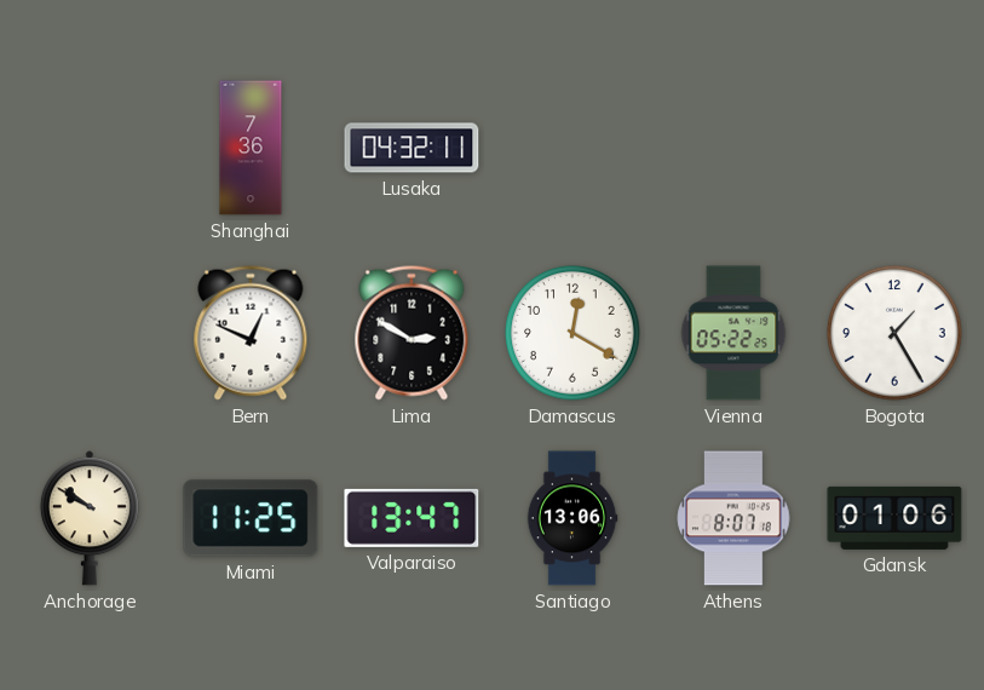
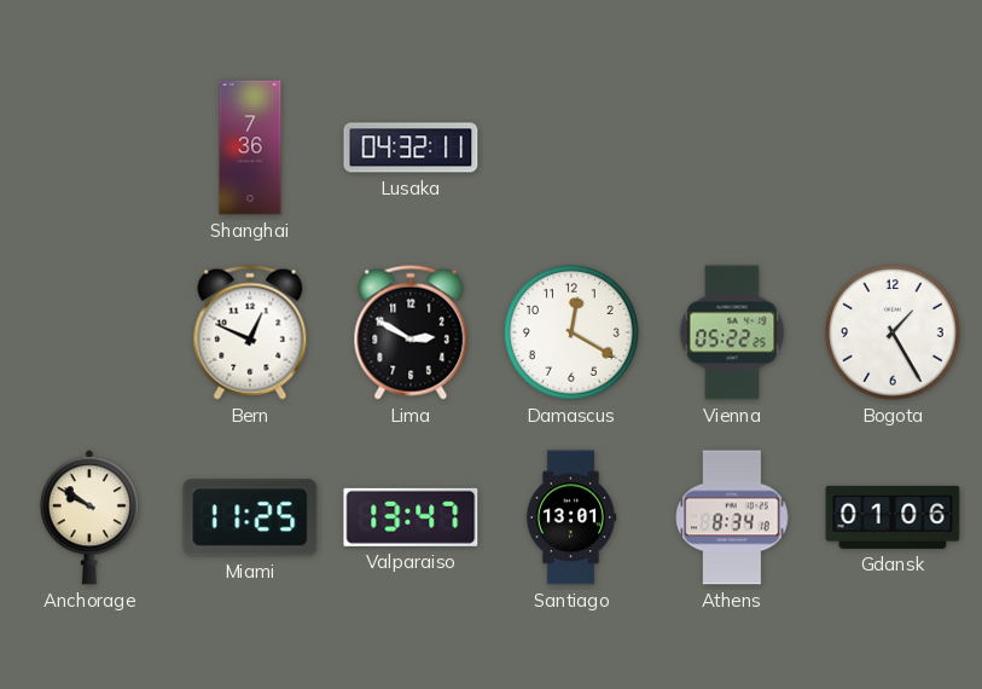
Santiago: 13:06 -> 13:01 (571, 517)
Athens: 8:07 -> 8:34 (732, 517)
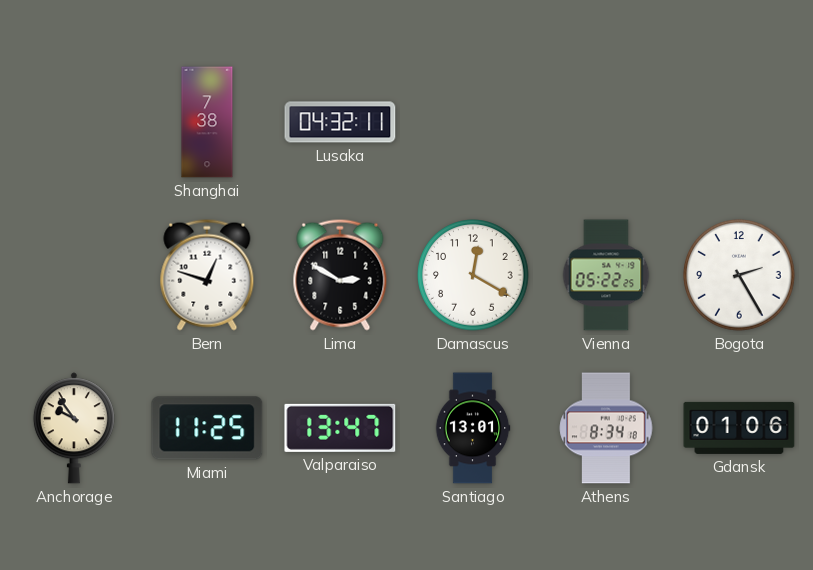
Shanghai: 7:36 -> 7:38 (207, 122)
Bern: 12:49 -> 12:48 (207, 275)
Bogota: 1:25 -> 2:25 (739, 275)
Anchorage: 9:51 -> 9:54 (74, 428)
